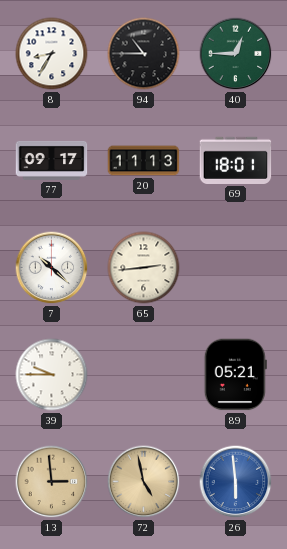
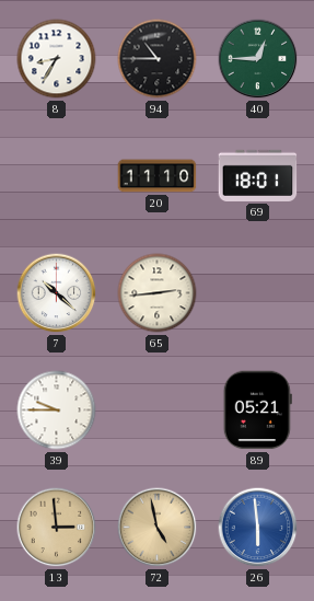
77: 09:17 -> none (52, 160)
20: 11:13 -> 11:10 (158, 176)
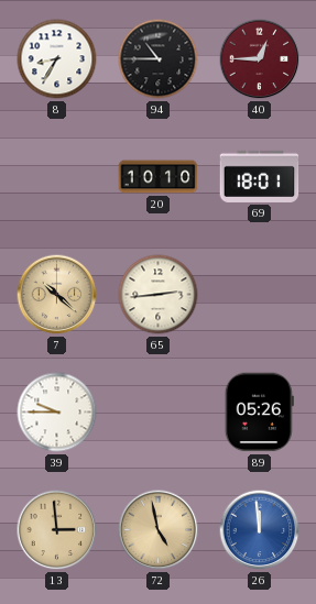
40 dial: green -> burgundy (260, 59)
20: 11:10 -> 10:10 (159, 177)
7 dial: white -> champagne (57, 295)
89: 05:21 -> 05:26 (259, 413)
26: 5:59 -> 11:59 (260, 530)
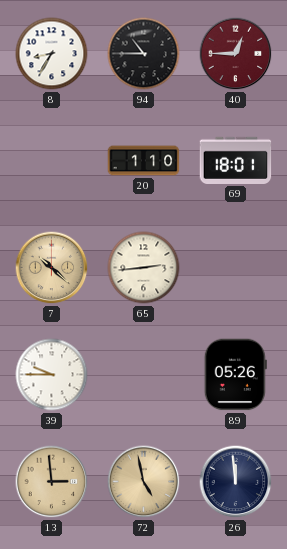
20: 10:10 -> 1:10 (144, 161)
26 dial: blue -> navy (236, 482)
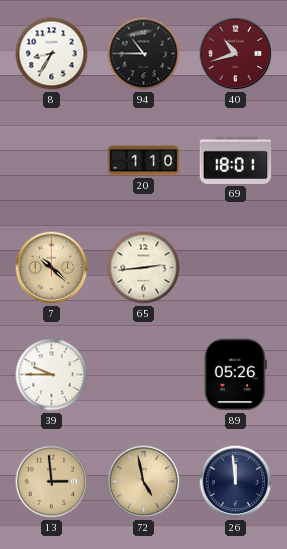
40: 12:45 -> 10:42 (236, 54)
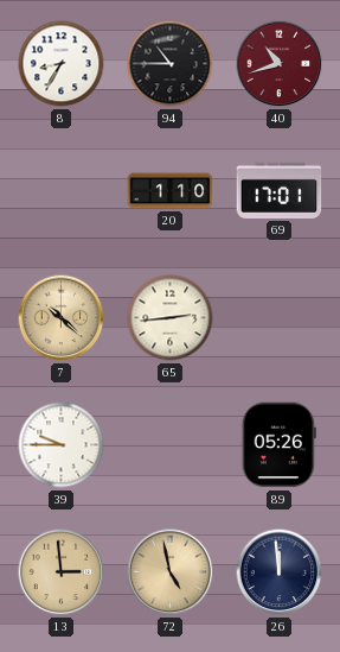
69: 18:01 -> 17:01 (280, 190)
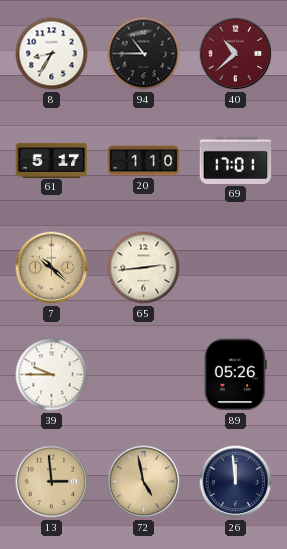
40: 10:42 -> 10:38 (236, 54)
61: none -> 5:17 (52, 160)
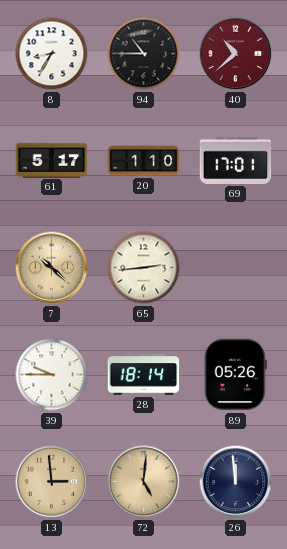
28: none -> 18:14 (144, 375)
72: 4:58 -> 5:01 (144, 482)
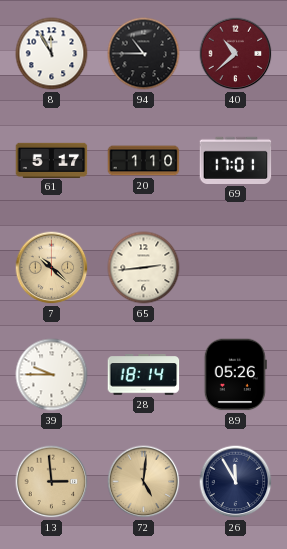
8: 8:35 -> 11:55 (52, 54)
26: 11:59 -> 11:55 (236, 482)
